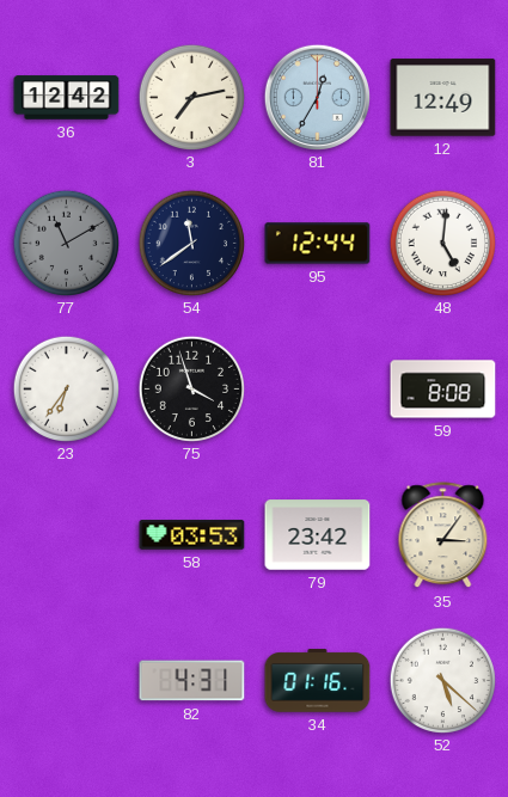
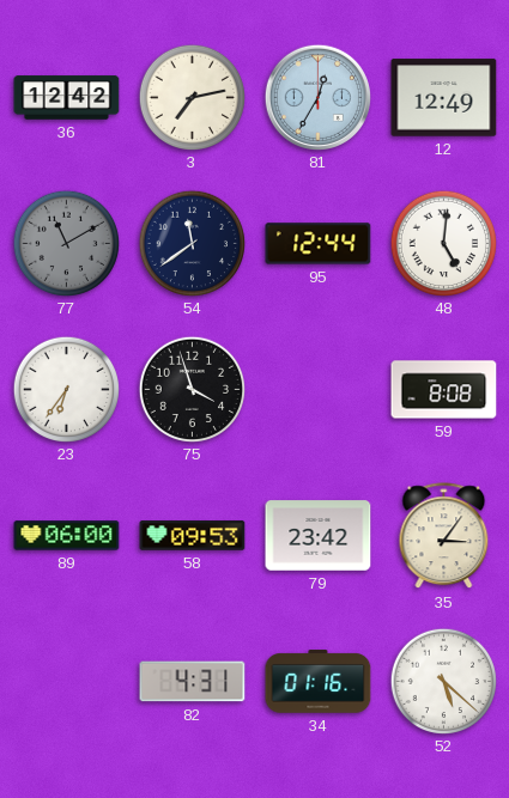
89: none -> 06:00 (67, 536)
58: 03:53 -> 09:53 (193, 536)
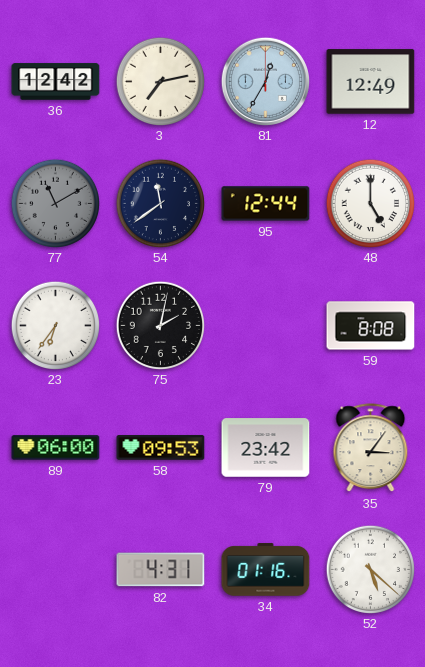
48: 5:01 -> 5:00 (370, 203)
75: 3:57 -> 2:02 (160, 325)
